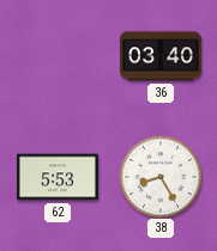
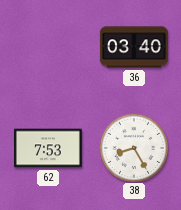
62: 5:53 -> 7:53 (48, 148)
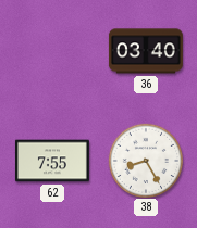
62: 7:53 -> 7:55 (52, 161)
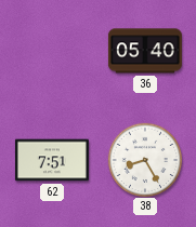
36: 03:40 -> 05:40 (145, 51)
62: 7:55 -> 7:51 (52, 160)
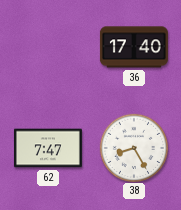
36: 05:40 -> 17:40 (134, 47)
62: 7:51 -> 7:47 (48, 148)
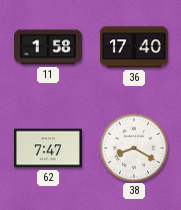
11: none -> 1:58 (48, 47)
38: 8:25 -> 8:20 (133, 147)
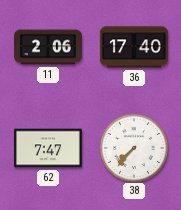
11: 1:58 -> 2:06 (48, 47)
38: 8:20 -> 7:37 (133, 147)
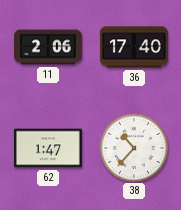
62: 7:47 -> 1:47 (48, 148)
38: 7:37 -> 10:37 (133, 147)
